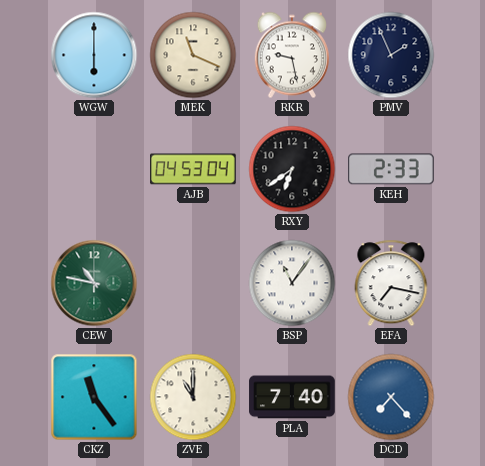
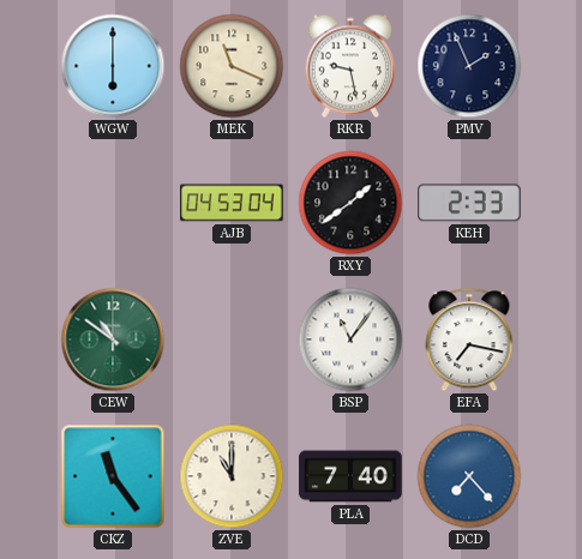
RXY: 6:39 -> 1:39 (350, 203)
CEW: 10:47 -> 10:51 (113, 339)
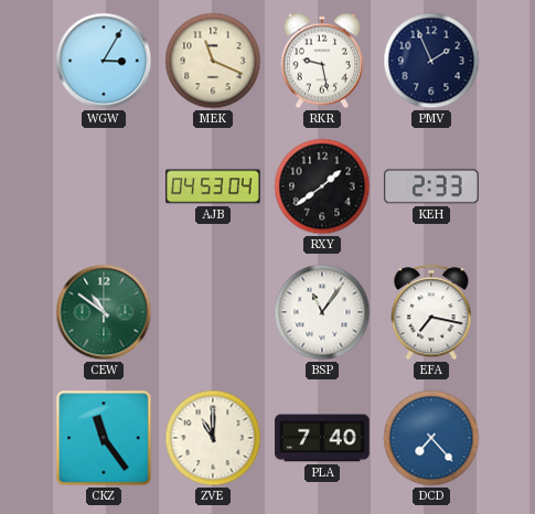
WGW: 6:00 -> 3:05 (104, 61)
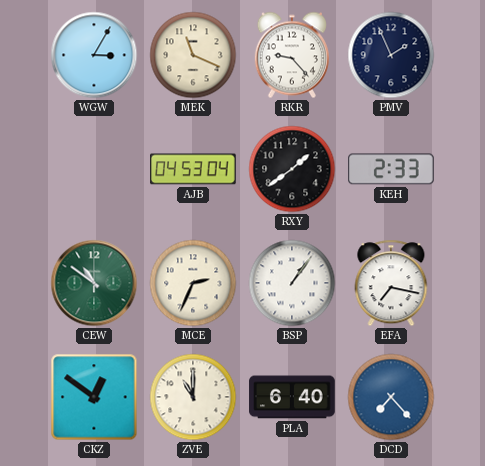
RKR: 9:28 -> 9:23 (292, 55)
MCE: none -> 2:34 (193, 283)
BSP: 11:06 -> 1:06 (292, 283)
CKZ: 11:24 -> 12:51 (94, 397)
PLA: 7:40 -> 6:40 (292, 397)
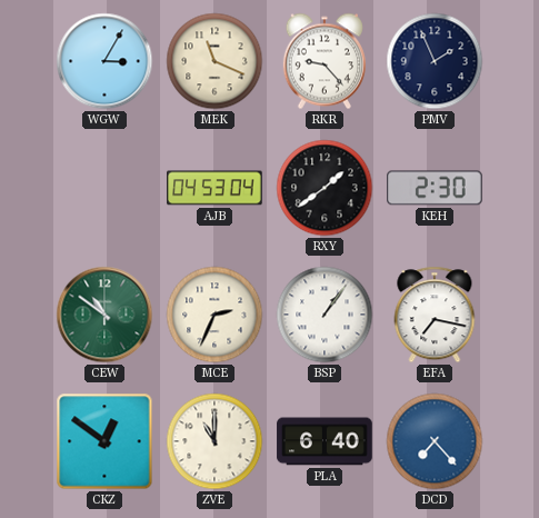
KEH: 2:33 -> 2:30 (436, 188)
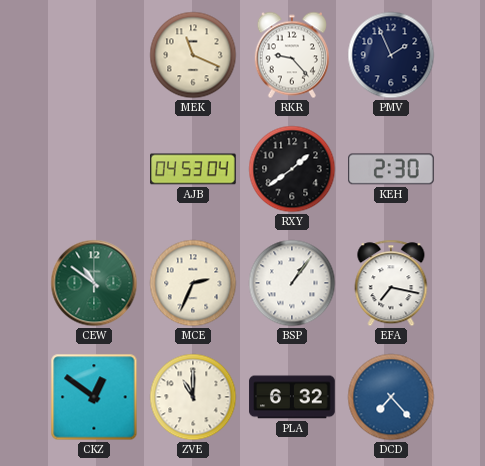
WGW: 3:05 -> none (104, 61)
PLA: 6:40 -> 6:32 (292, 397)
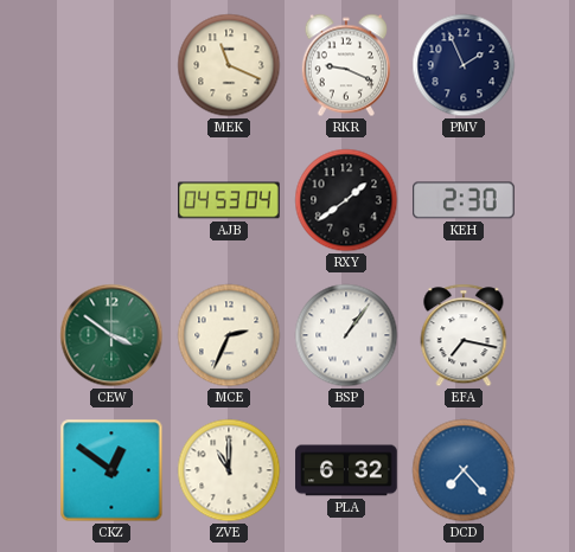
RKR: 9:23 -> 9:19 (346, 65)
CEW: 10:51 -> 3:51 (111, 335)
